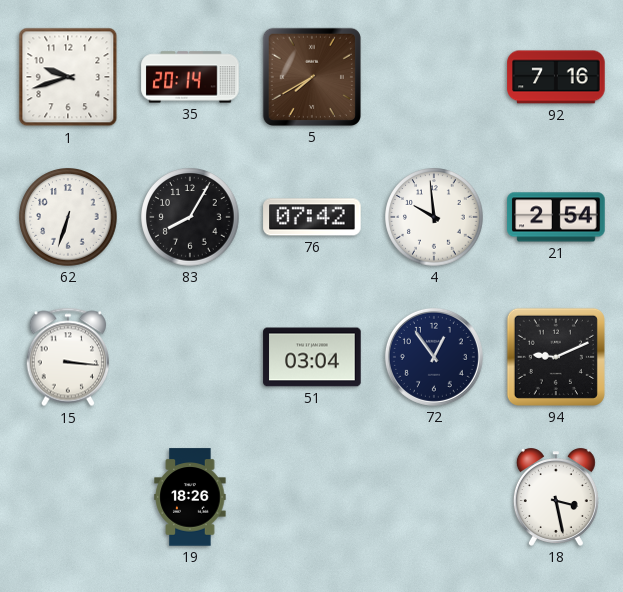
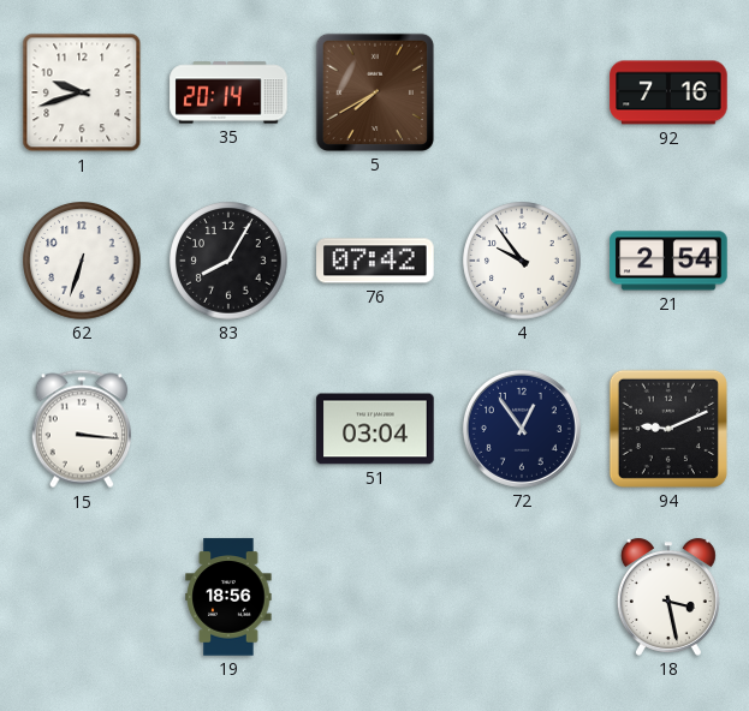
4: 9:59 -> 9:54 (522, 261)
19: 18:26 -> 18:56 (228, 597)
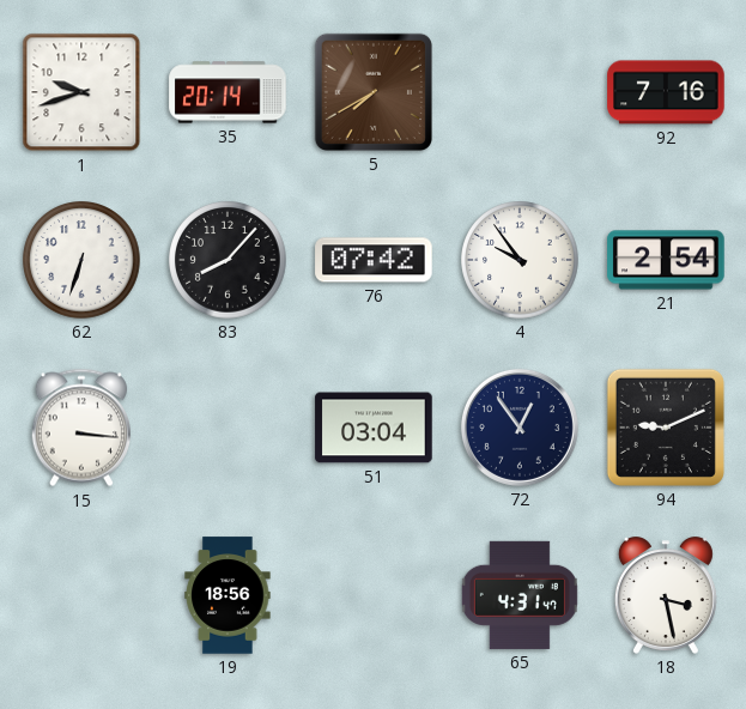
83: 8:05 -> 8:07 (228, 260)
65: none -> 4:31 (520, 595)
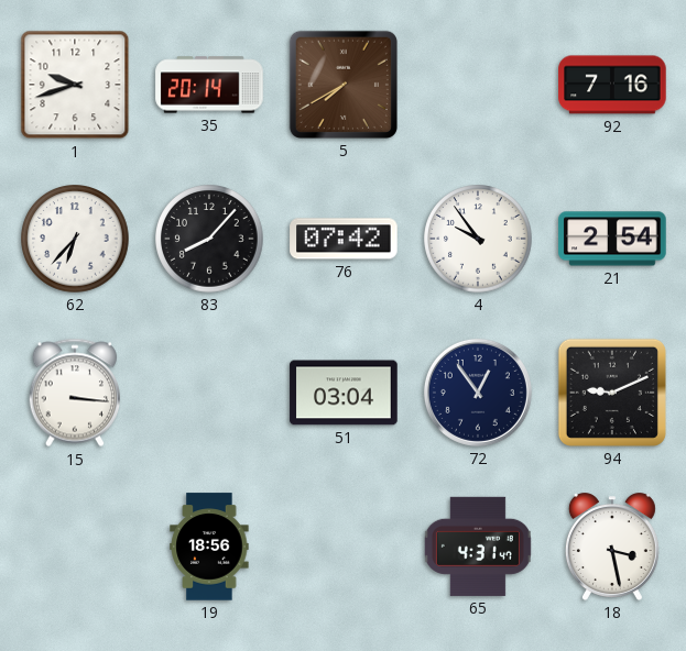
62: 6:33 -> 6:37 (75, 239)
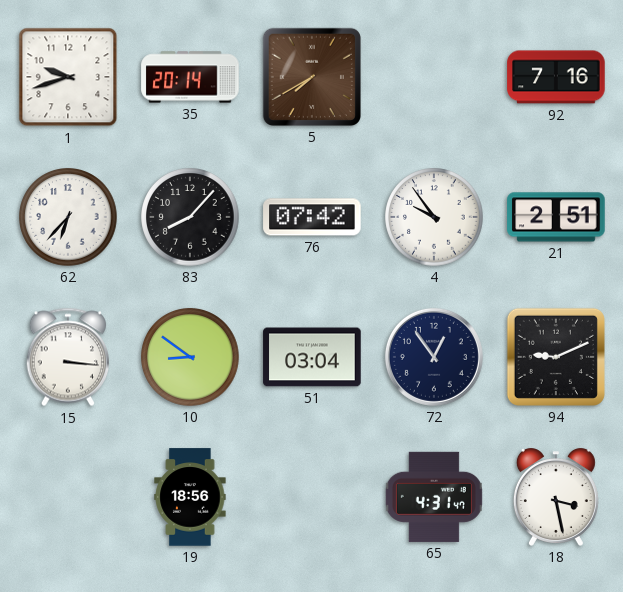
21: 2:54 -> 2:51 (556, 217)
10: none -> 8:51 (190, 357)
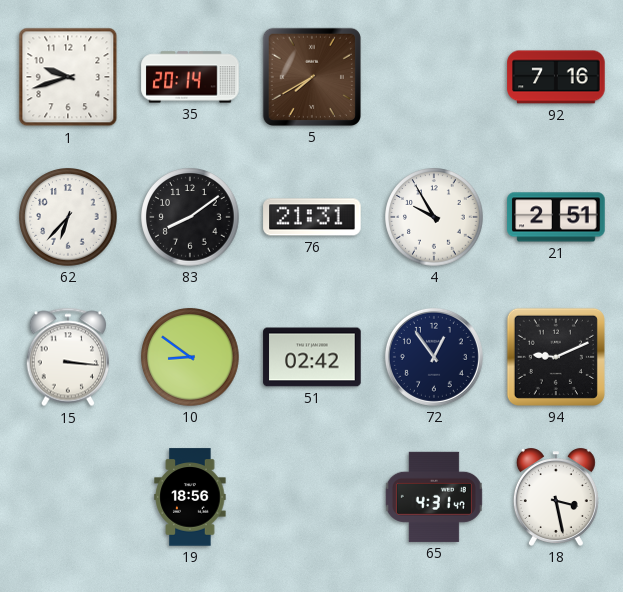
83: 8:07 -> 8:09 (190, 217)
76: 07:42 -> 21:31 (312, 217)
4: 9:54 -> 9:55 (434, 217)
51: 03:04 -> 02:42 (312, 357)
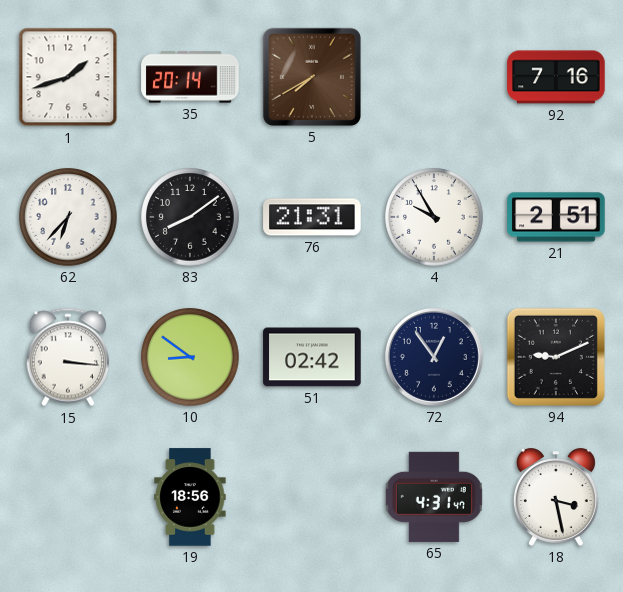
1: 9:42 -> 1:42 (68, 77)
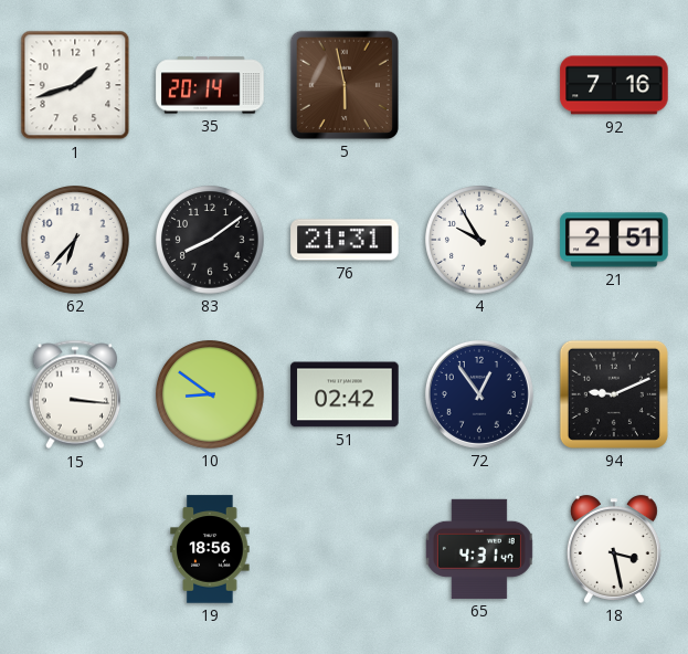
5: 7:40 -> 5:58 (345, 85)
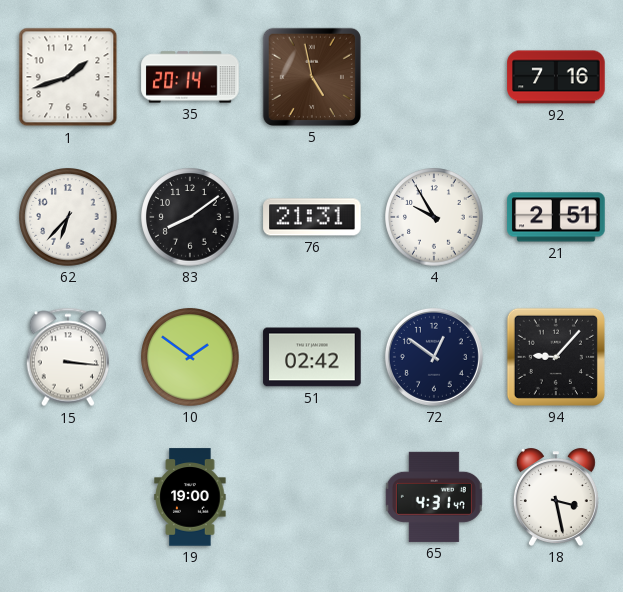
5: 5:58 -> 4:58 (312, 77)
10: 8:51 -> 1:51 (190, 357)
72: 12:54 -> 12:51 (434, 357)
94: 9:11 -> 9:07 (556, 357)
19: 18:56 -> 19:00 (190, 497)
